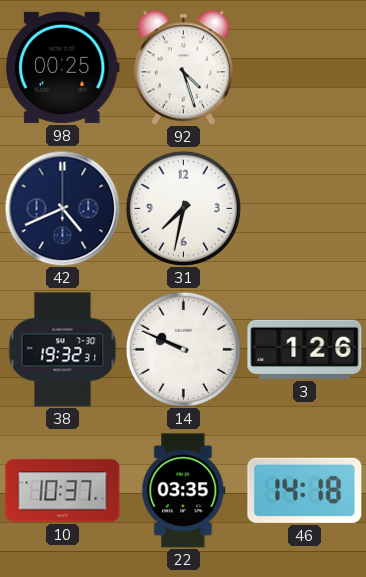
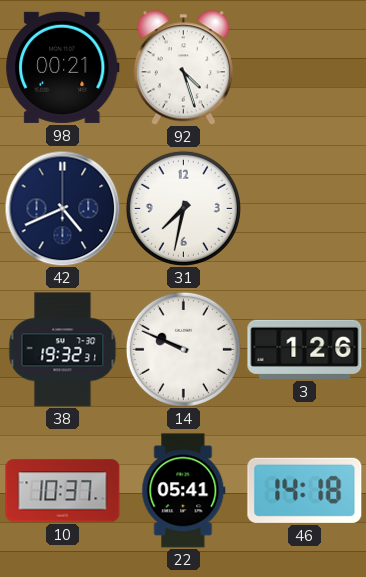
98: 00:25 -> 00:21 (63, 67)
22: 03:35 -> 05:41 (184, 491)
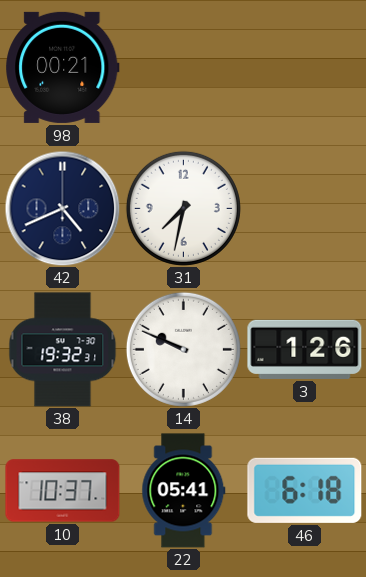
92: 4:27 -> none (183, 68)
46: 14:18 -> 6:18 (305, 490)
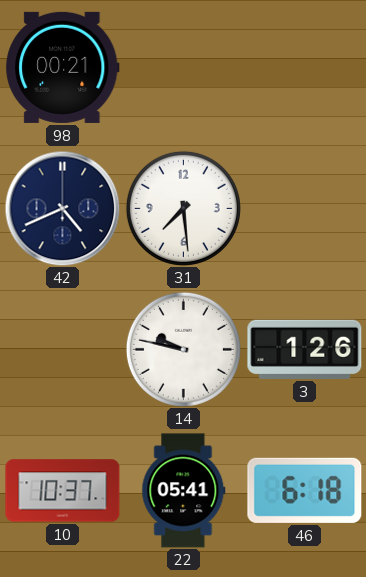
31: 7:32 -> 7:29 (183, 208)
38: 19:32 -> none (63, 350)
14: 9:49 -> 9:47 (183, 349)
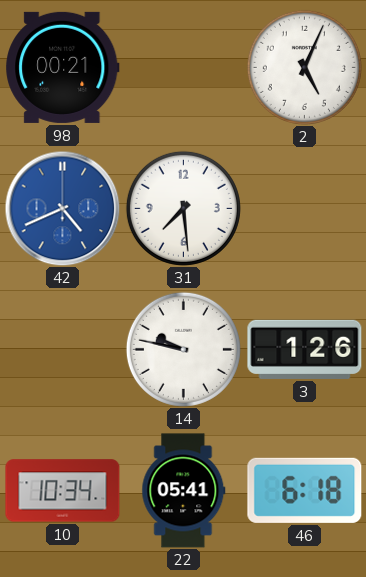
2: none -> 5:04 (304, 67)
42 dial: navy -> blue (62, 208)
10: 10:37 -> 10:34 (63, 491)
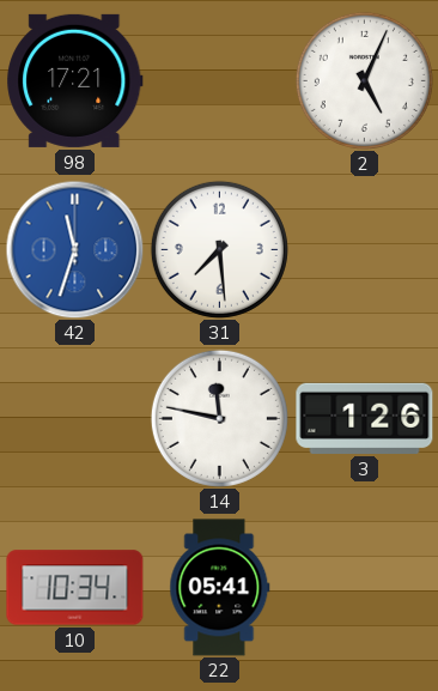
98: 00:21 -> 17:21 (75, 80)
42: 4:41 -> 11:33 (74, 249)
14: 9:47 -> 11:47 (219, 418)
46: 6:18 -> none (305, 490)
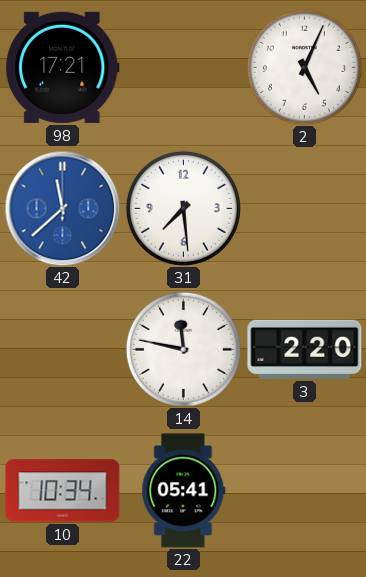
42: 11:33 -> 11:38 (62, 208)
3: 1:26 -> 2:20 (305, 349)
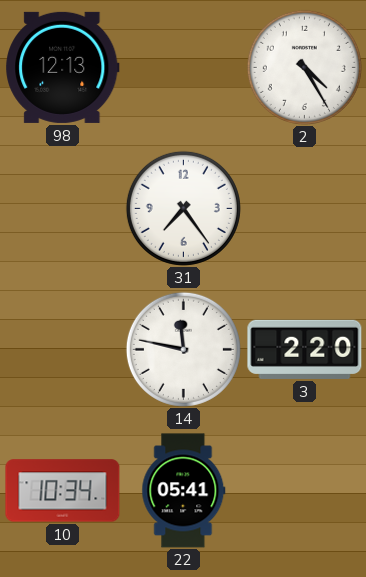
98: 17:21 -> 12:13 (63, 67)
2: 5:04 -> 4:25 (304, 67)
42: 11:38 -> none (62, 208)
31: 7:29 -> 7:24 (183, 208)
